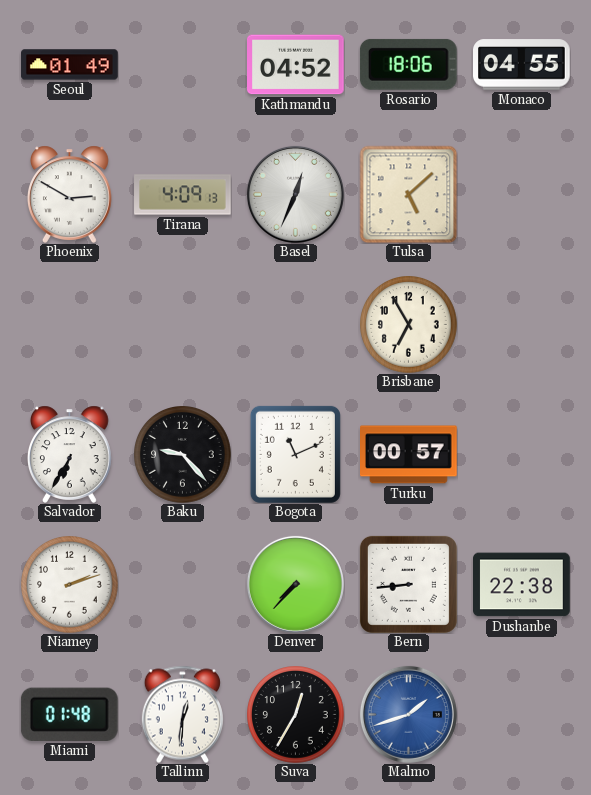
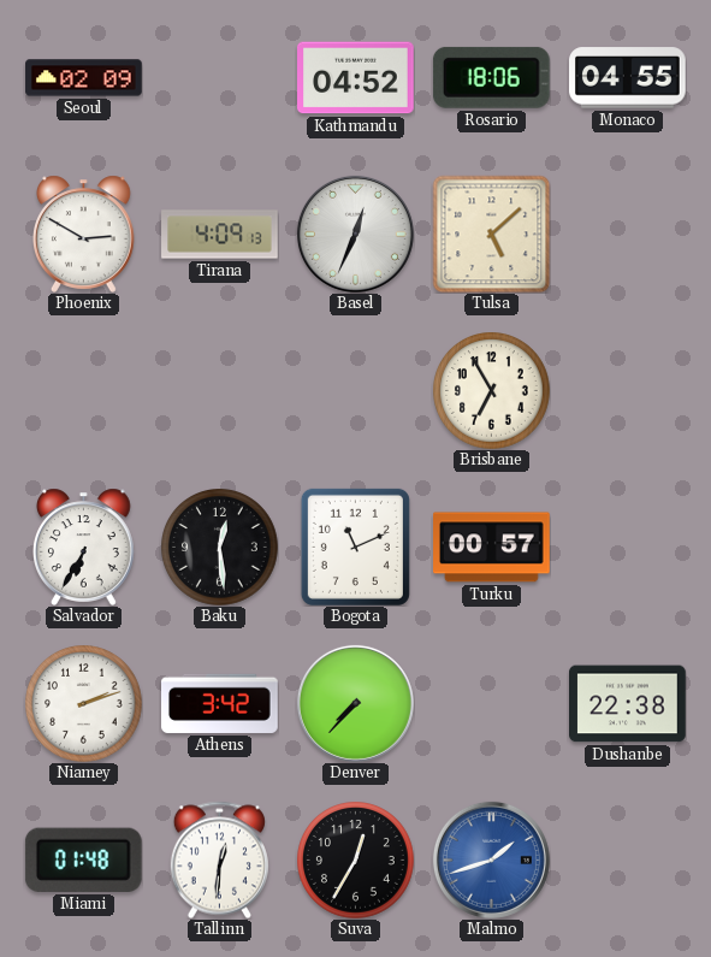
Seoul: 01:49 -> 02:09 (84, 78)
Baku: 9:23 -> 12:29 (220, 548)
Athens: none -> 3:42 (220, 703)
Bern: 8:44 -> none (408, 584)
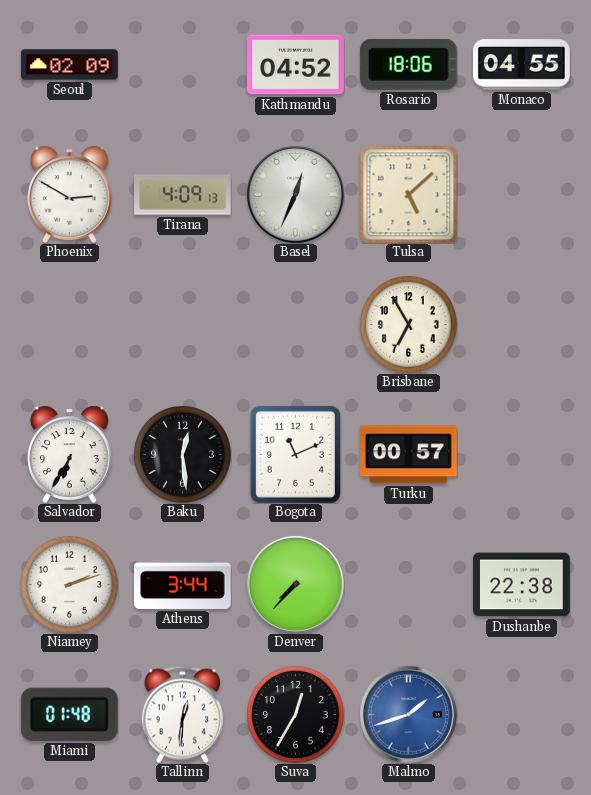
Athens: 3:42 -> 3:44 (183, 584)
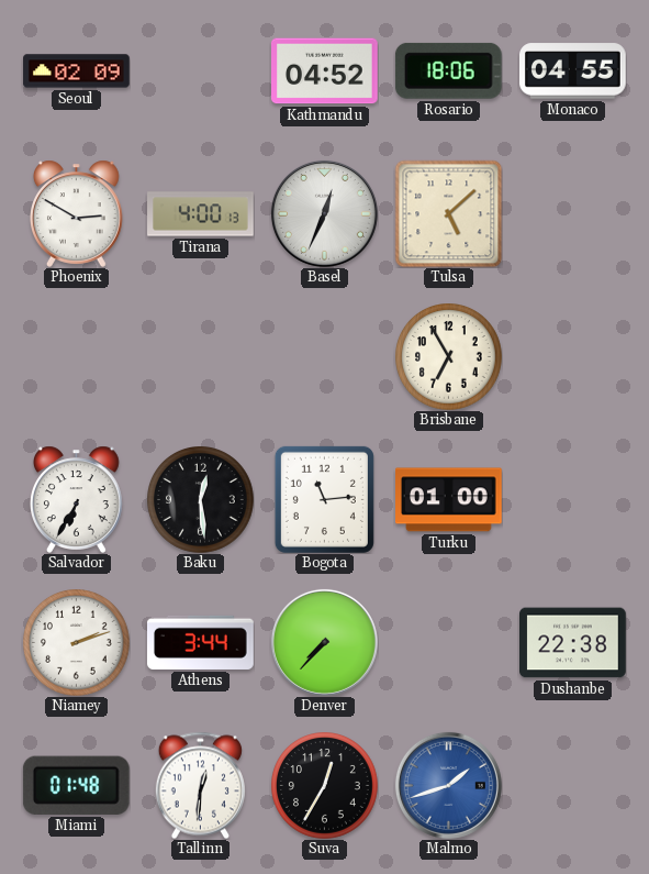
Tirana: 4:09 -> 4:00 (201, 214)
Bogota: 11:11 -> 11:14 (324, 499)
Turku: 00:57 -> 01:00 (449, 500)
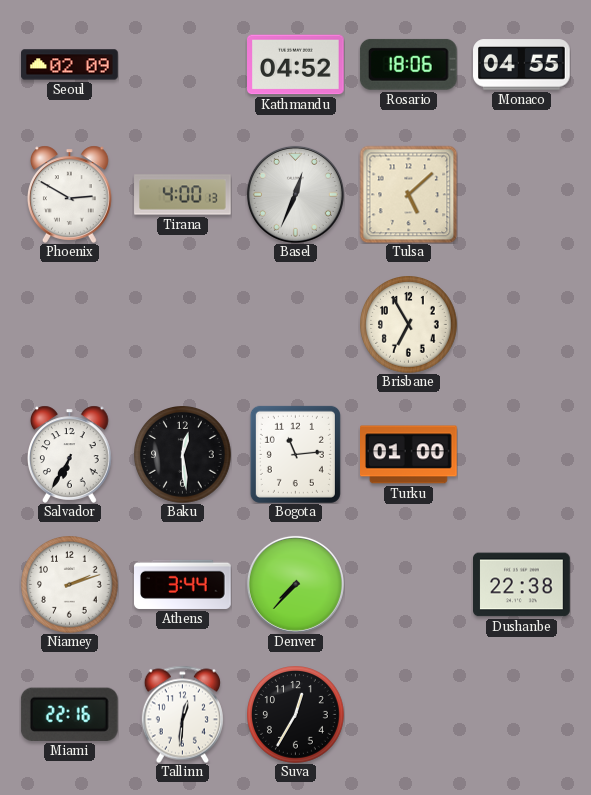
Miami: 01:48 -> 22:16 (69, 714)
Malmo: 1:42 -> none (448, 785)
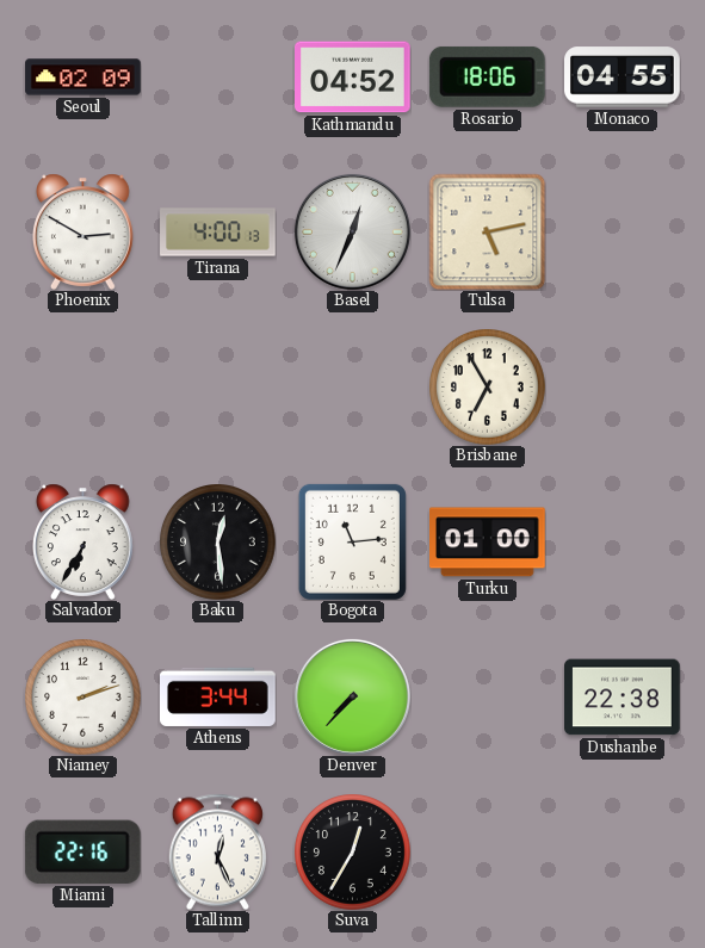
Tulsa: 5:08 -> 5:13 (487, 231)
Tallinn: 12:31 -> 12:26 (217, 851)
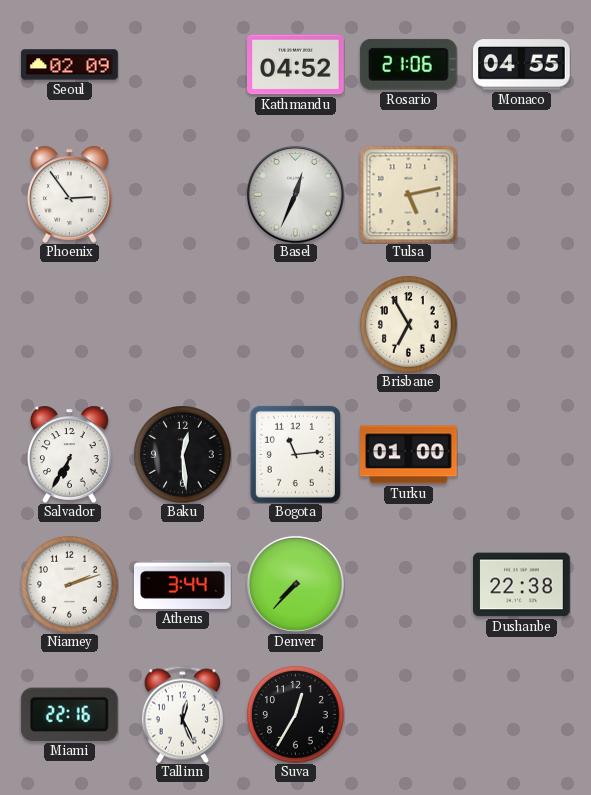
Rosario: 18:06 -> 21:06 (408, 64)
Phoenix: 2:50 -> 2:54 (69, 194)
Tirana: 4:00 -> none (218, 233)
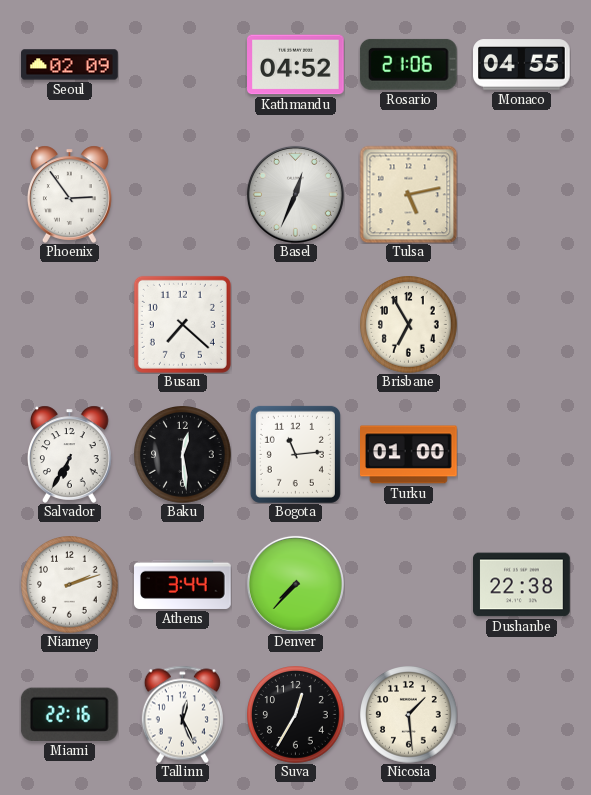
Busan: none -> 7:22 (182, 324)
Nicosia: none -> 1:29 (409, 715)
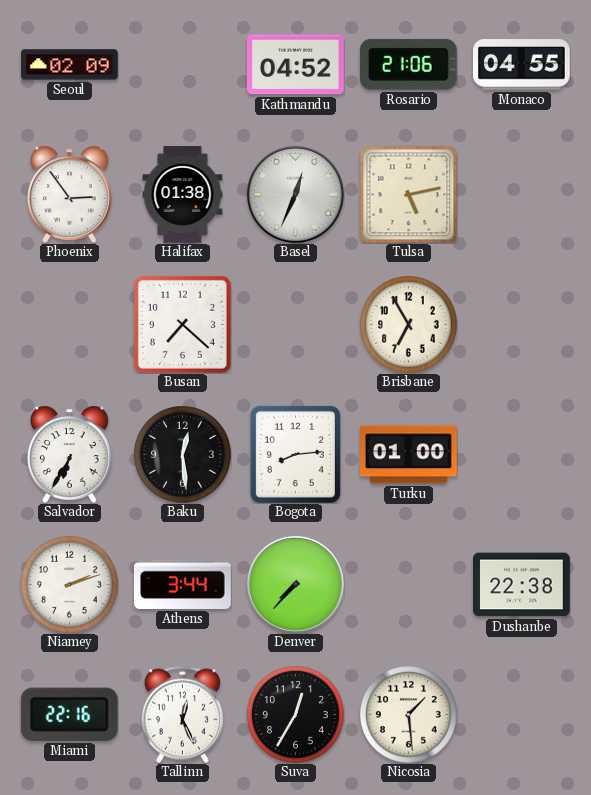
Halifax: none -> 01:38 (183, 195)
Bogota: 11:14 -> 8:14 (295, 454)
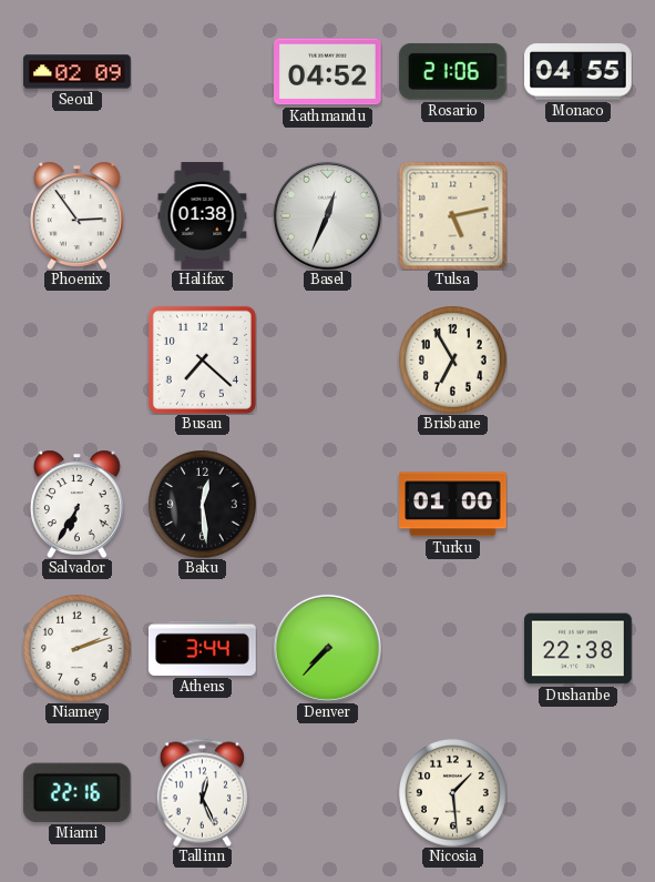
Bogota: 8:14 -> none (295, 454)
Suva: 12:35 -> none (296, 715)
